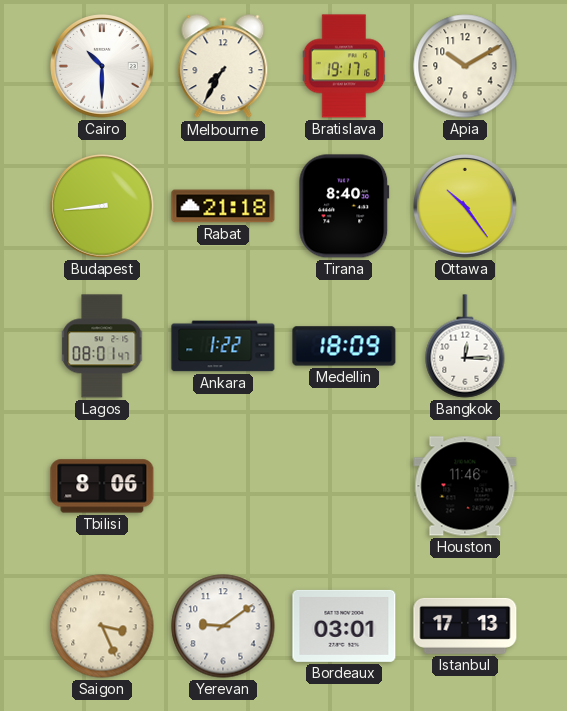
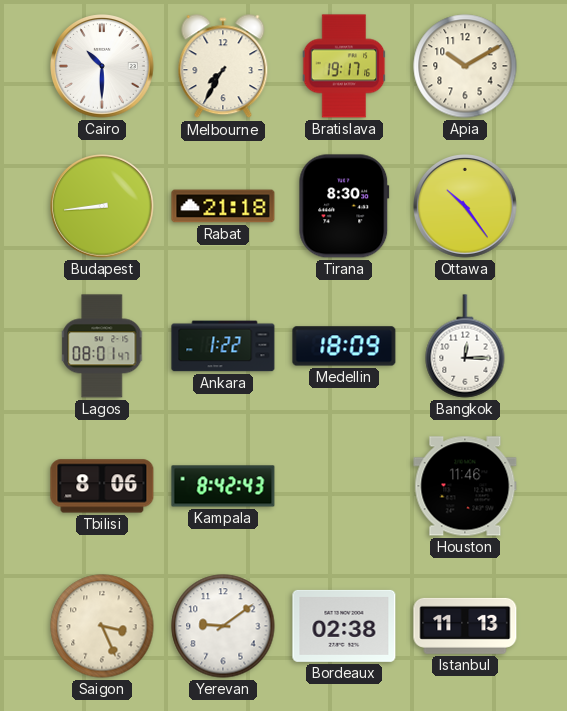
Tirana: 8:40 -> 8:30 (344, 206)
Kampala: none -> 8:42 (223, 486)
Bordeaux: 03:01 -> 02:38 (344, 626)
Istanbul: 17:13 -> 11:13 (465, 626)
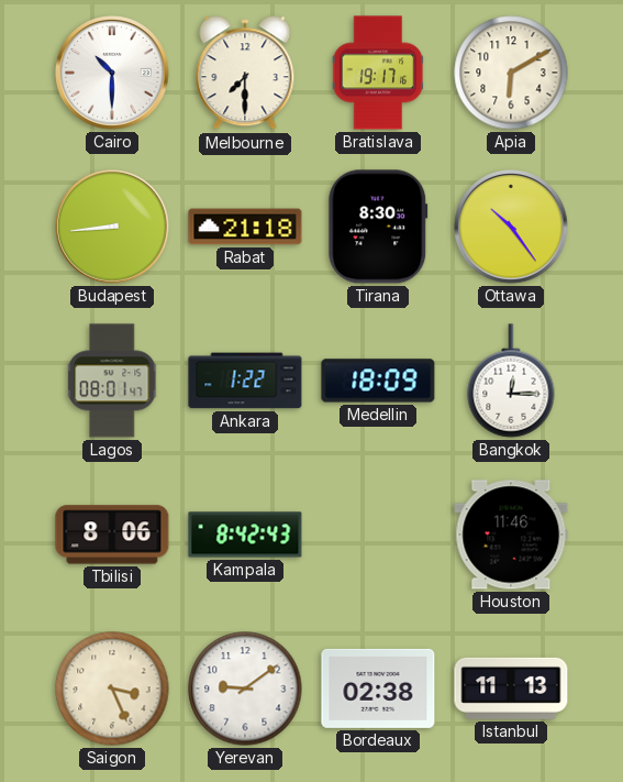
Melbourne: 7:35 -> 7:30 (245, 74)
Apia: 10:10 -> 6:10 (511, 73)
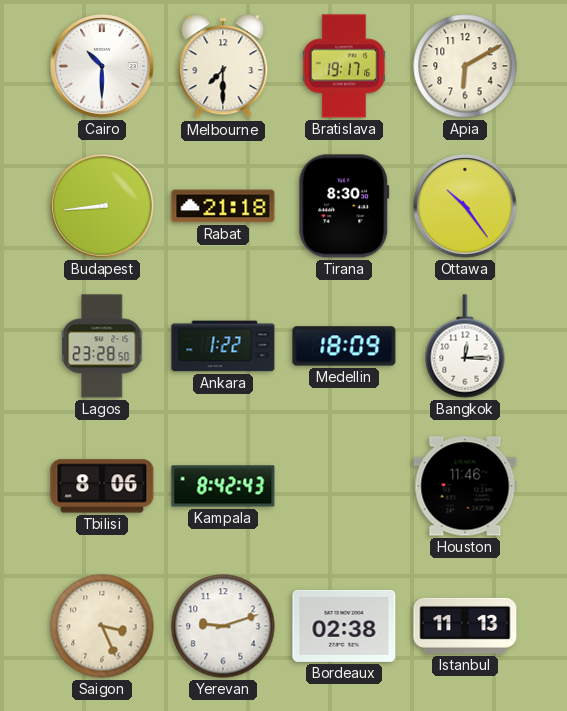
Lagos: 08:01 -> 23:28 (103, 346)
Yerevan: 9:09 -> 9:12 (223, 626)
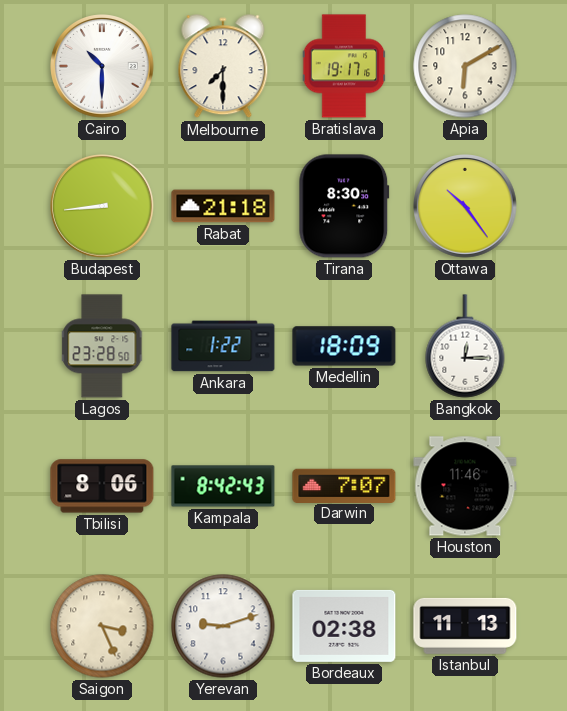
Darwin: none -> 7:07 (344, 485)
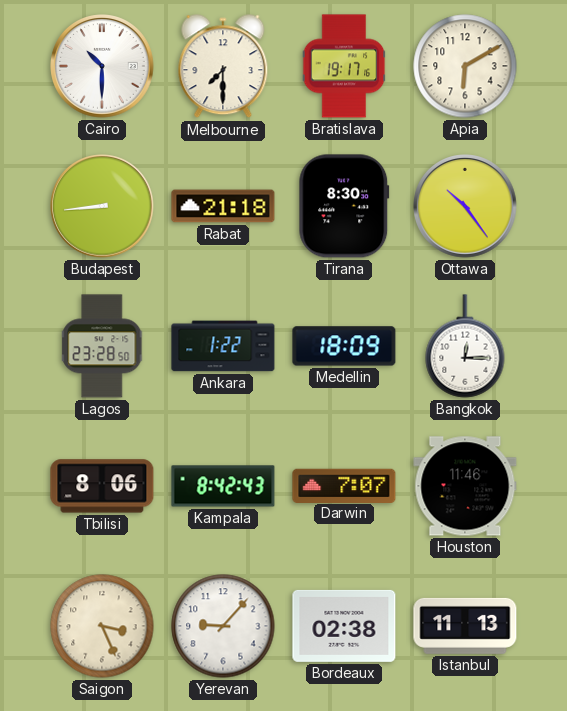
Yerevan: 9:12 -> 9:07 (223, 626)
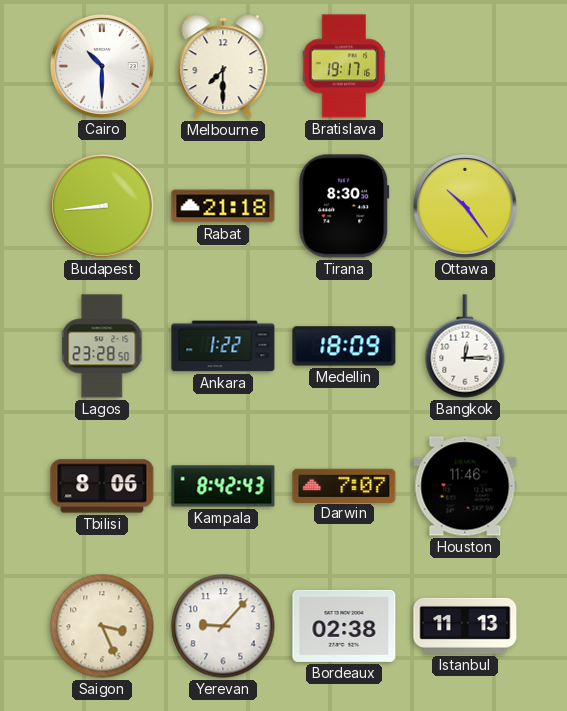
Apia: 6:10 -> none (465, 66)
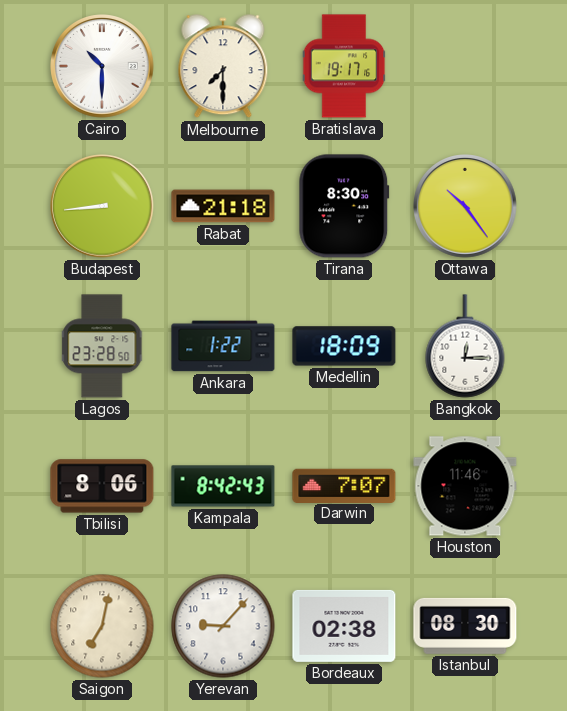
Saigon: 3:26 -> 7:02 (102, 626)
Istanbul: 11:13 -> 08:30 (465, 626)
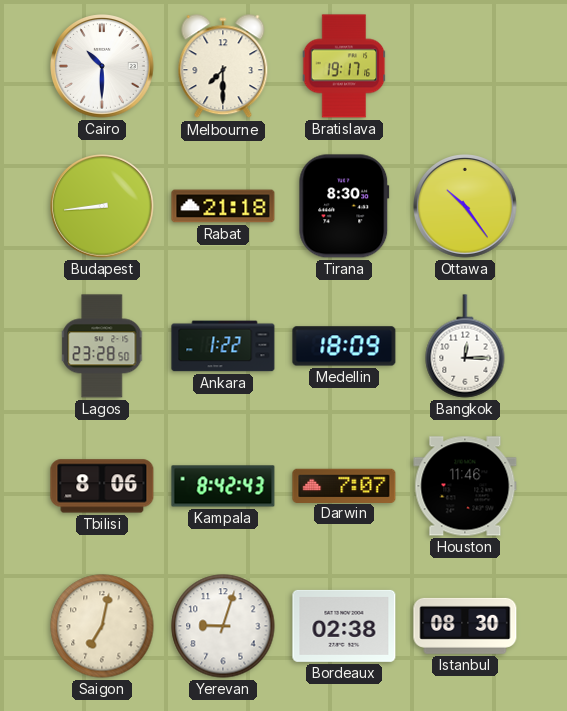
Yerevan: 9:07 -> 9:03 (223, 626)
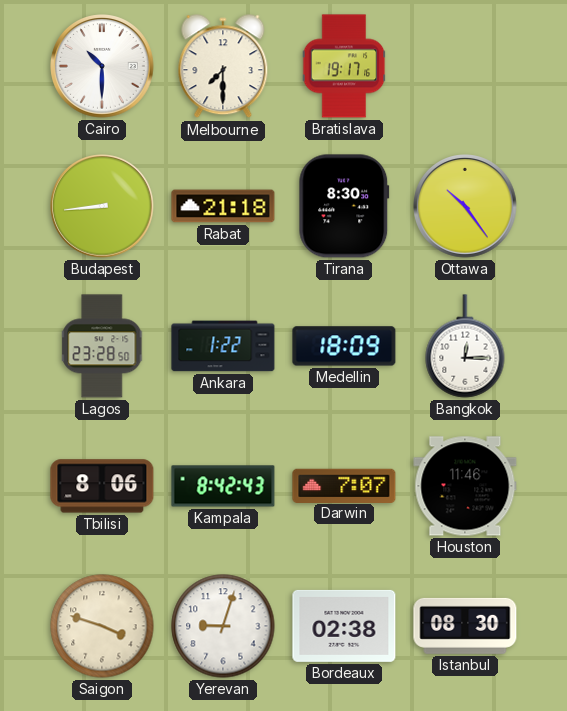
Saigon: 7:02 -> 3:48 (102, 626)
